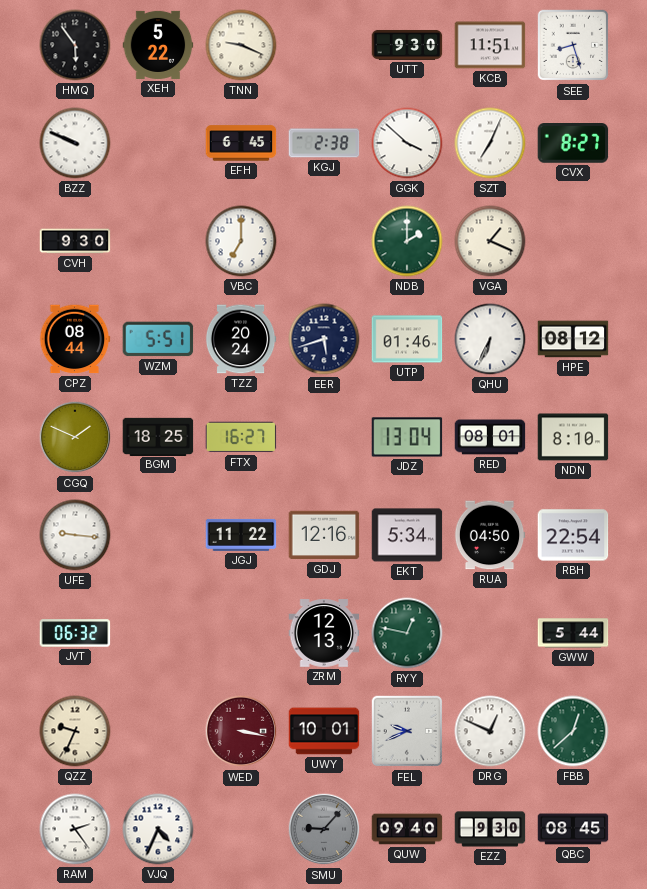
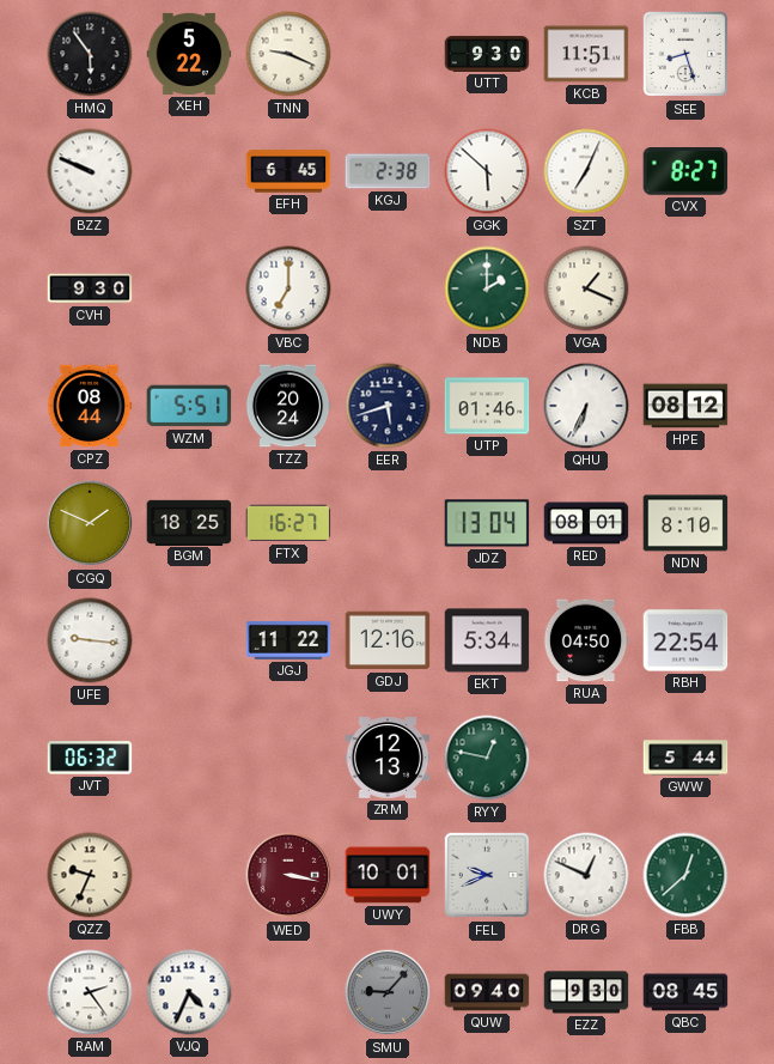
GGK: 3:52 -> 5:52 (487, 171)
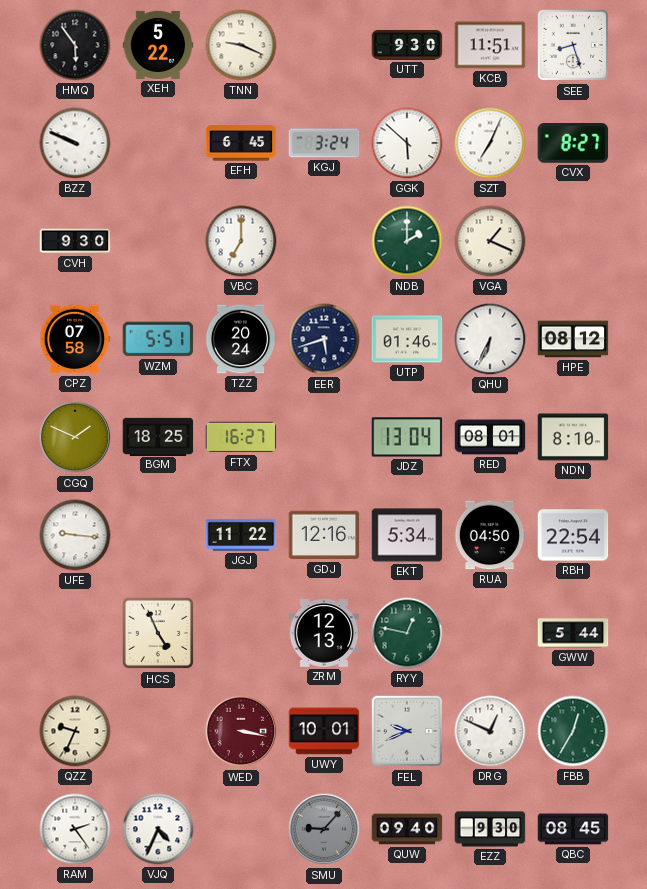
KGJ: 2:38 -> 3:24 (324, 143)
CPZ: 08:44 -> 07:58 (75, 339)
JVT: 06:32 -> none (90, 758)
HCS: none -> 4:56 (158, 633)
FBB: 12:38 -> 12:35 (573, 731)
